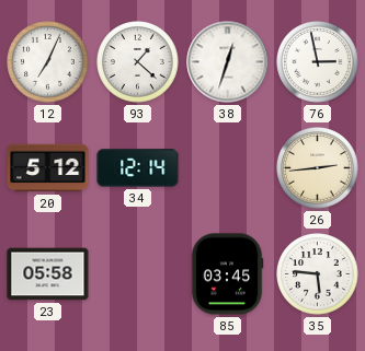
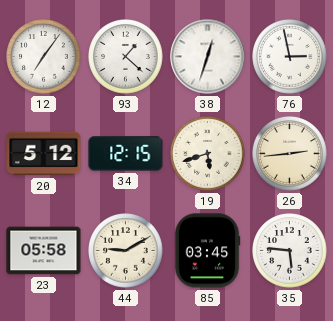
12: 7:04 -> 7:06 (44, 57)
34: 12:14 -> 12:15 (126, 154)
19: none -> 5:42 (208, 154)
44: none -> 9:10 (126, 251)
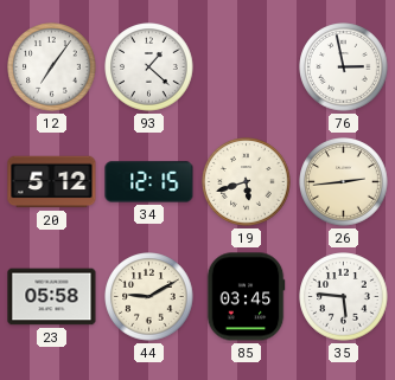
38: 12:33 -> none (208, 57)
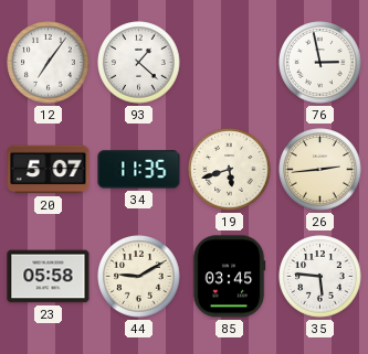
20: 5:12 -> 5:07 (49, 170)
34: 12:15 -> 11:35 (139, 170)
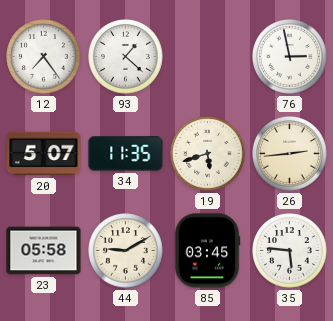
12: 7:06 -> 7:24 (44, 57)
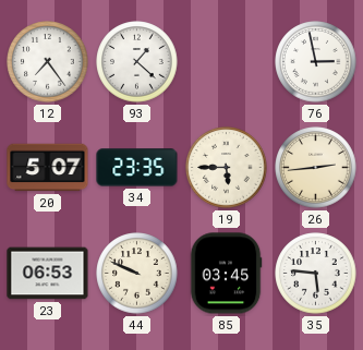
34: 11:35 -> 23:35 (137, 168)
19: 5:42 -> 5:45 (227, 168)
23: 05:58 -> 06:53 (48, 274)
44: 9:10 -> 9:49 (137, 274)
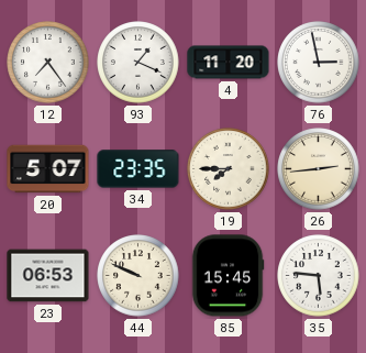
93: 1:22 -> 1:19 (138, 63)
4: none -> 11:20 (229, 63)
19: 5:45 -> 7:45 (229, 169)
85: 03:45 -> 15:45 (228, 276)
